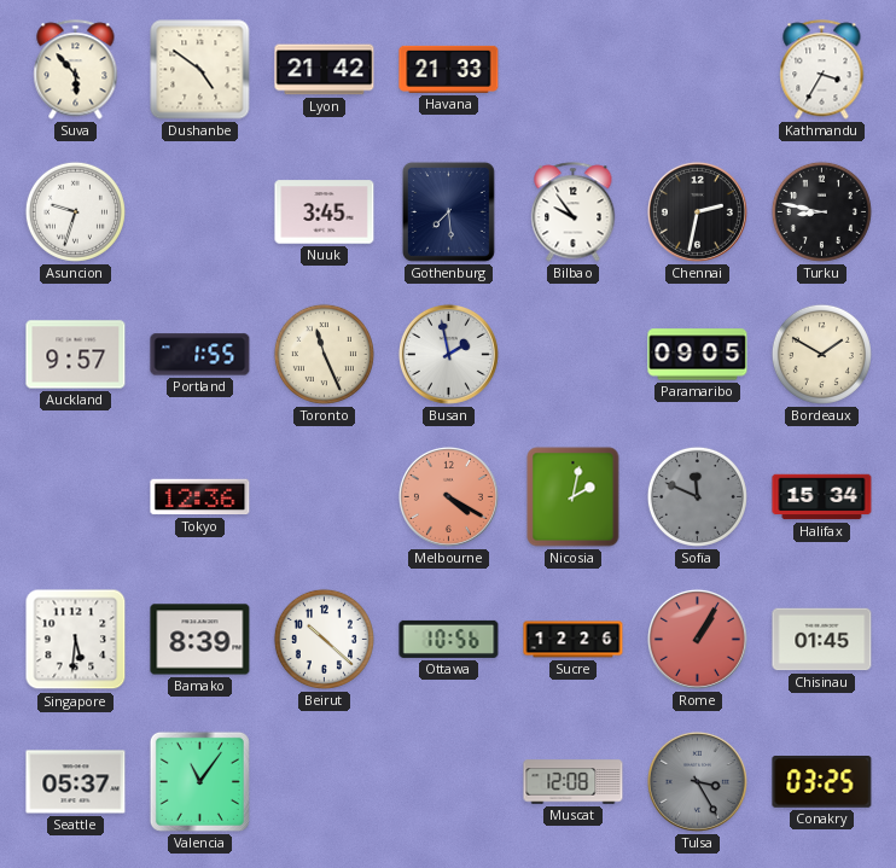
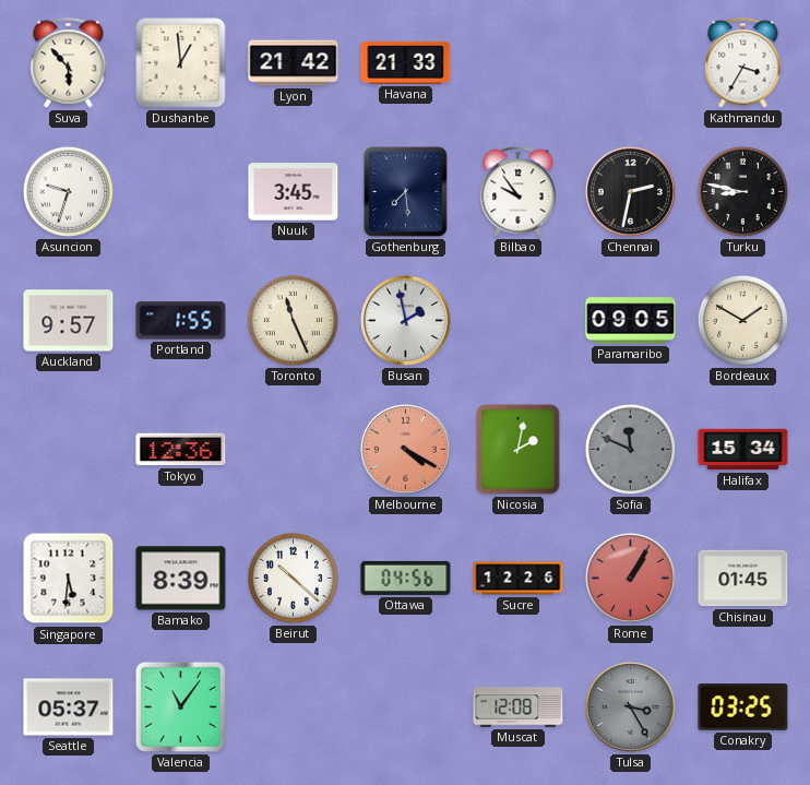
Dushanbe: 4:51 -> 12:59 (181, 63)
Ottawa: 10:56 -> 04:56 (406, 578)
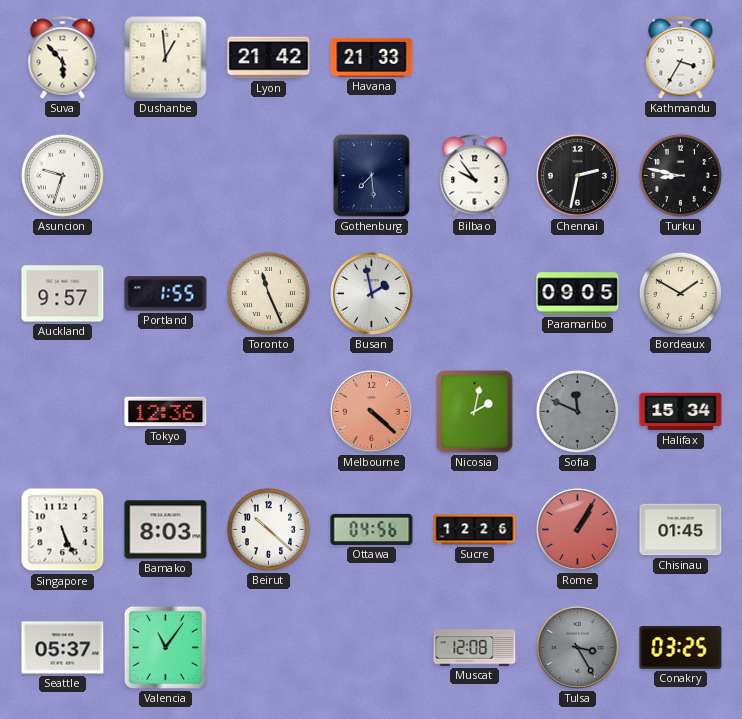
Nuuk: 3:45 -> none (294, 192)
Melbourne: 4:20 -> 4:22 (371, 411)
Singapore: 5:31 -> 5:26 (63, 530)
Bamako: 8:39 -> 8:03 (166, 530)
